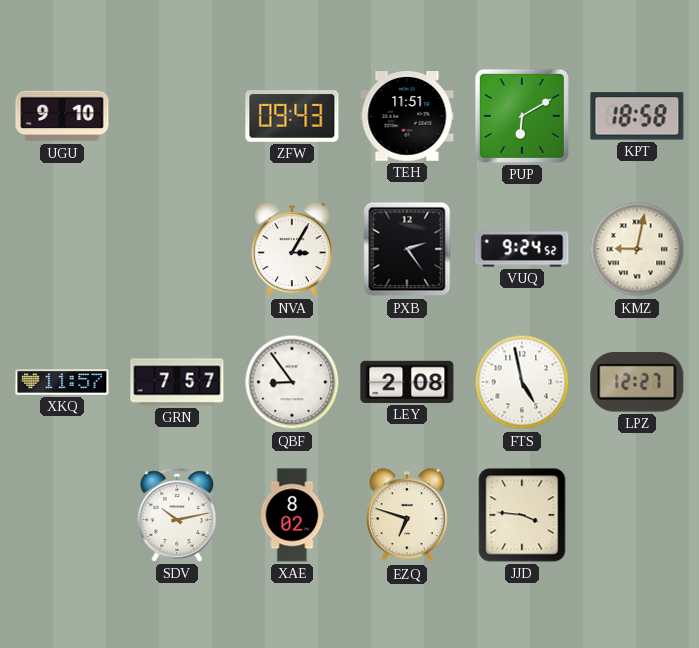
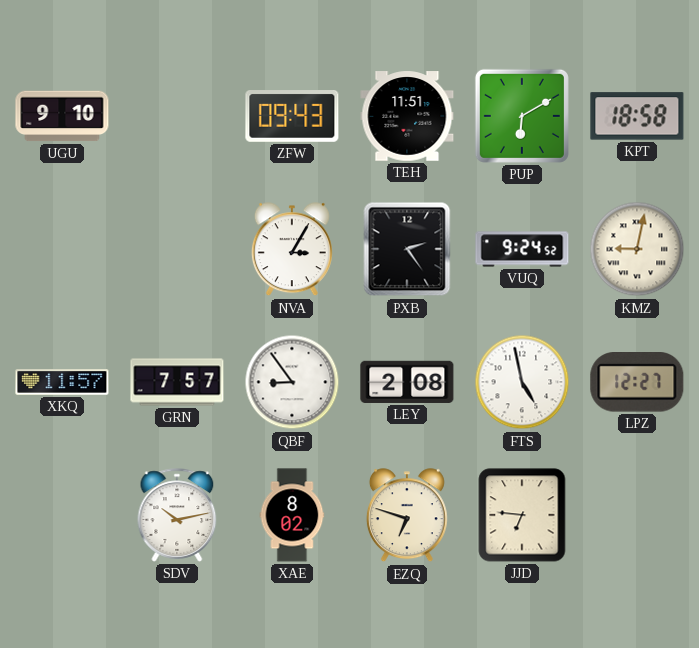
JJD: 3:46 -> 6:46 (522, 515)
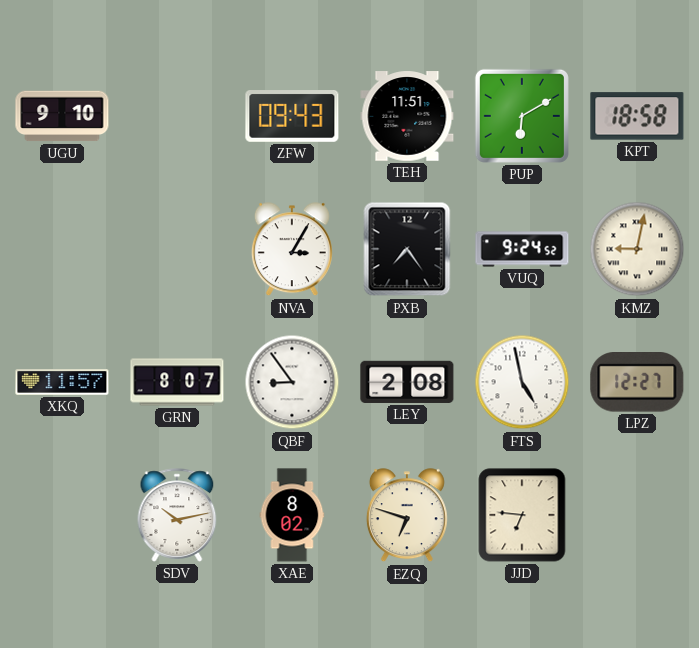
PXB: 2:24 -> 7:24 (407, 249)
GRN: 7:57 -> 8:07 (177, 382)
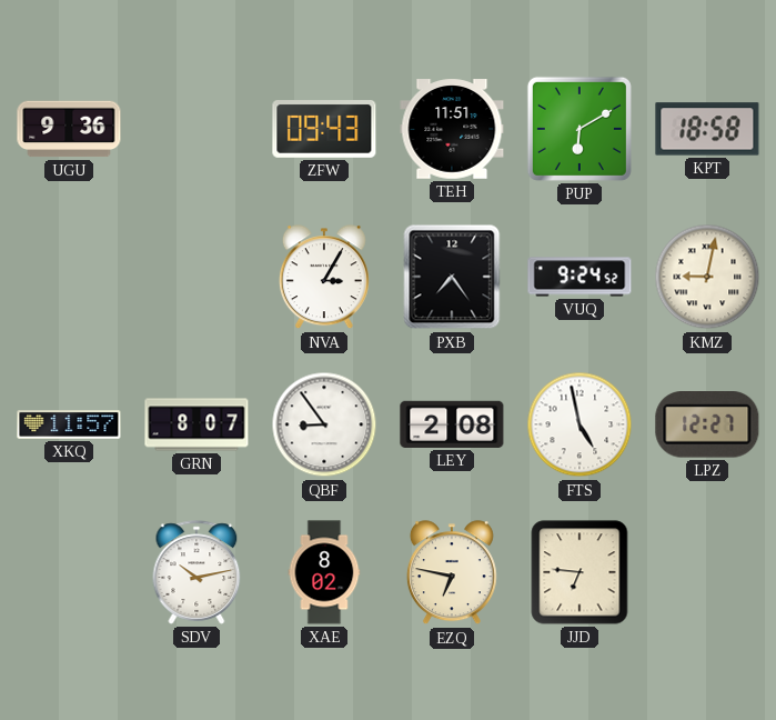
UGU: 9:10 -> 9:36 (69, 129)
EZQ: 6:48 -> 6:47 (452, 573)
